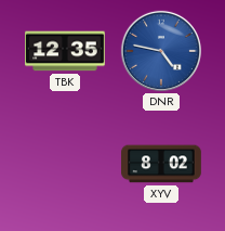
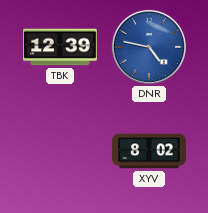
TBK: 12:35 -> 12:39 (61, 47)
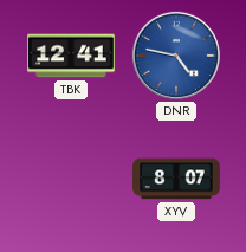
TBK: 12:39 -> 12:41 (72, 56)
XYV: 8:02 -> 8:07 (177, 179)
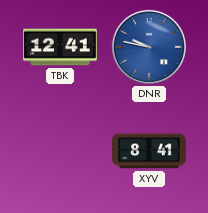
DNR: 4:47 -> 9:47 (149, 47)
XYV: 8:07 -> 8:41 (150, 151)
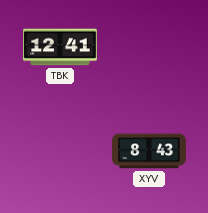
DNR: 9:47 -> none (149, 47)
XYV: 8:41 -> 8:43 (150, 151)
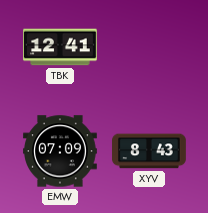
EMW: none -> 07:09 (61, 151)
